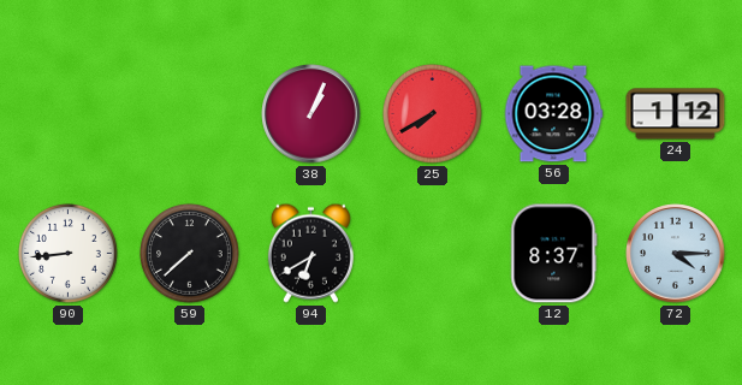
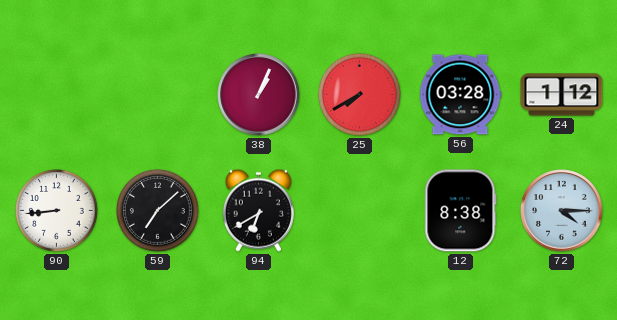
59: 7:38 -> 7:08 (158, 211)
12: 8:37 -> 8:38 (461, 211)
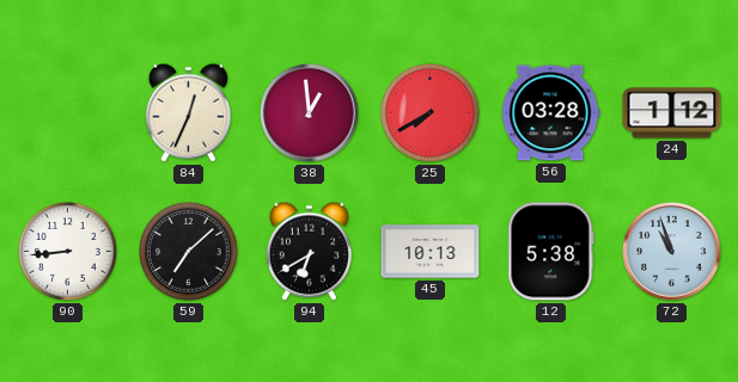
84: none -> 12:34 (188, 112)
38: 1:04 -> 12:59 (310, 113)
45: none -> 10:13 (431, 252)
12: 8:38 -> 5:38 (551, 252)
72: 4:15 -> 10:57 (672, 252)
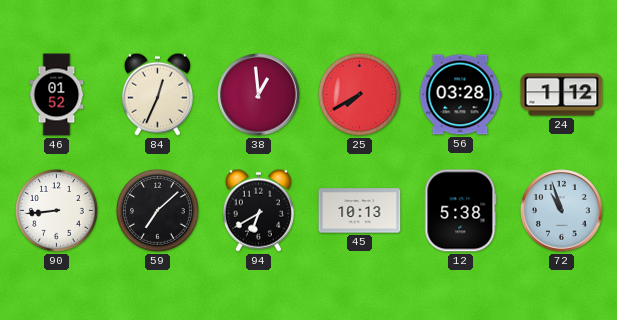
46: none -> 01:52 (57, 95)
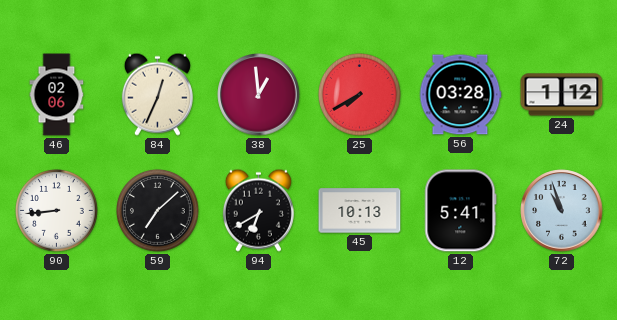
46: 01:52 -> 02:06 (57, 95)
12: 5:38 -> 5:41 (461, 211)
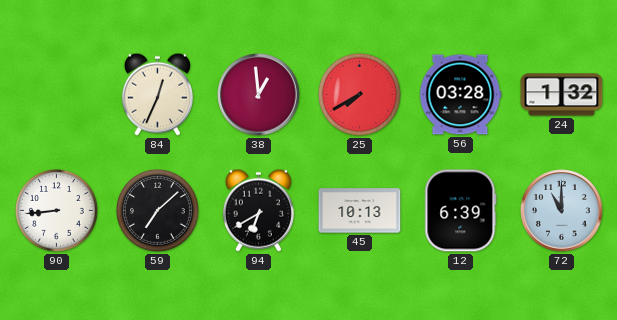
46: 02:06 -> none (57, 95)
24: 1:12 -> 1:32 (562, 95)
12: 5:41 -> 6:39 (461, 211)
72: 10:57 -> 11:00 (562, 211)
